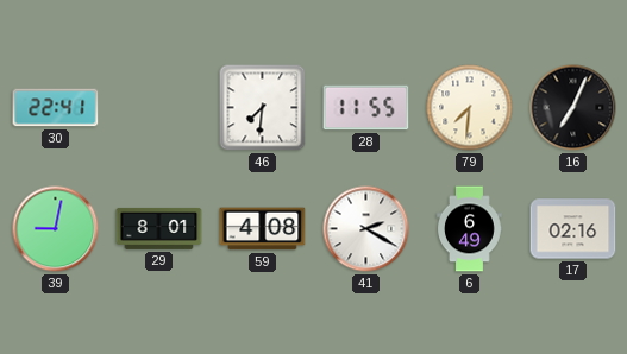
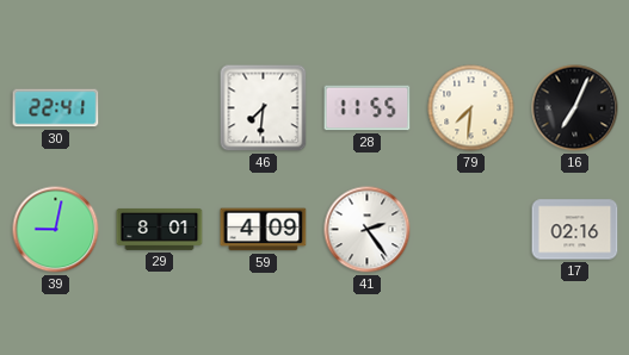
59: 4:08 -> 4:09 (264, 230)
41: 2:20 -> 2:24 (368, 230)
6: 6:49 -> none (470, 229)
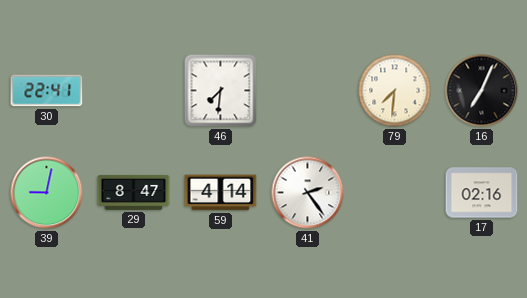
28: 11:55 -> none (368, 108)
29: 8:01 -> 8:47 (134, 192)
59: 4:09 -> 4:14 (221, 193)
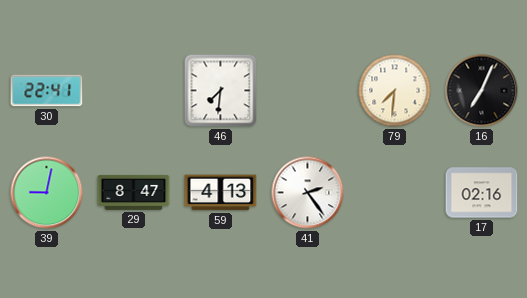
59: 4:14 -> 4:13 (221, 193)
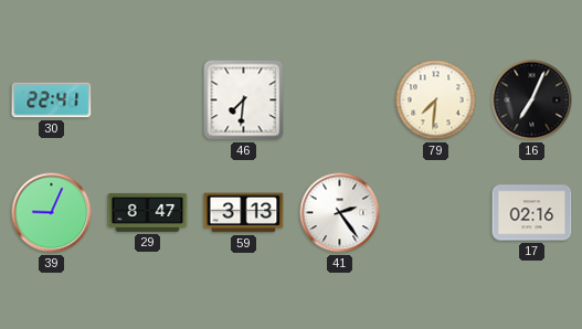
39: 9:02 -> 9:04 (52, 213)
59: 4:13 -> 3:13 (244, 213)
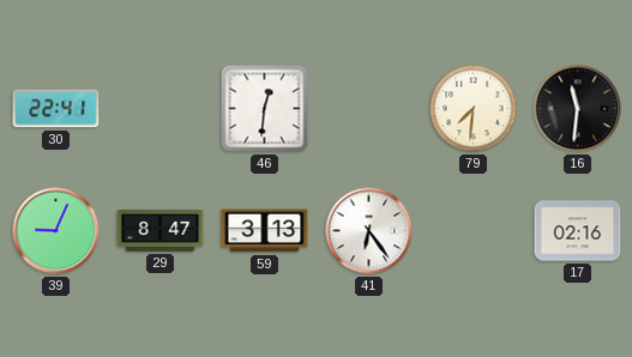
46: 7:31 -> 12:31 (265, 109)
16: 7:04 -> 11:31 (578, 109)
41: 2:24 -> 6:24 (369, 231)
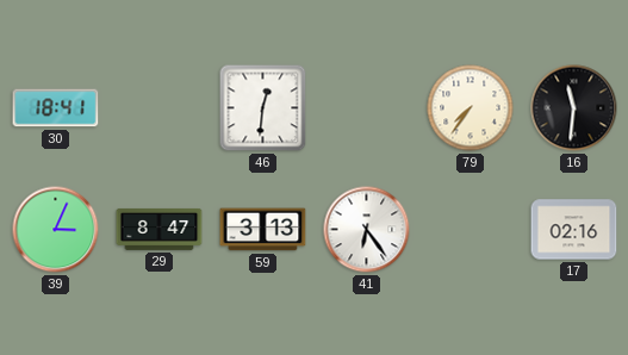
30: 22:41 -> 18:41 (56, 108)
79: 7:31 -> 7:36 (471, 108)
39: 9:04 -> 3:04 (56, 230)
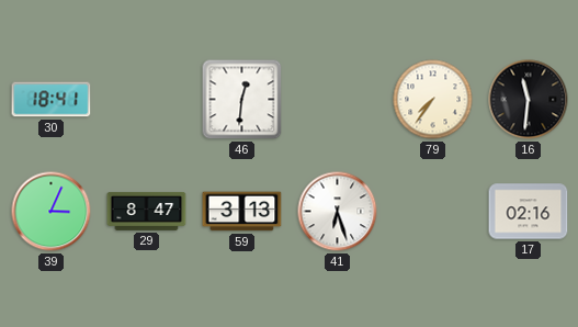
41: 6:24 -> 6:27 (338, 212)
